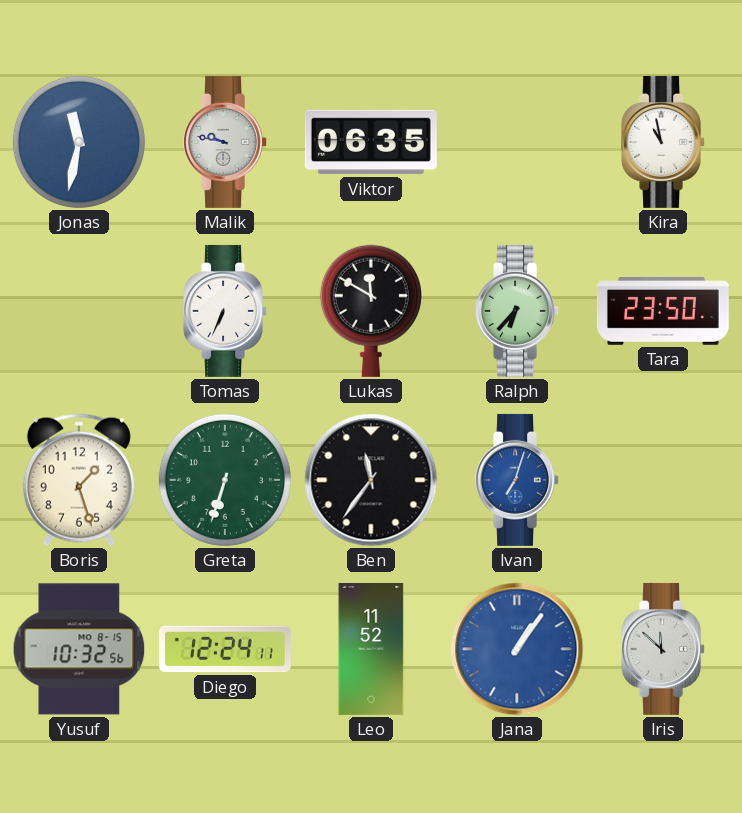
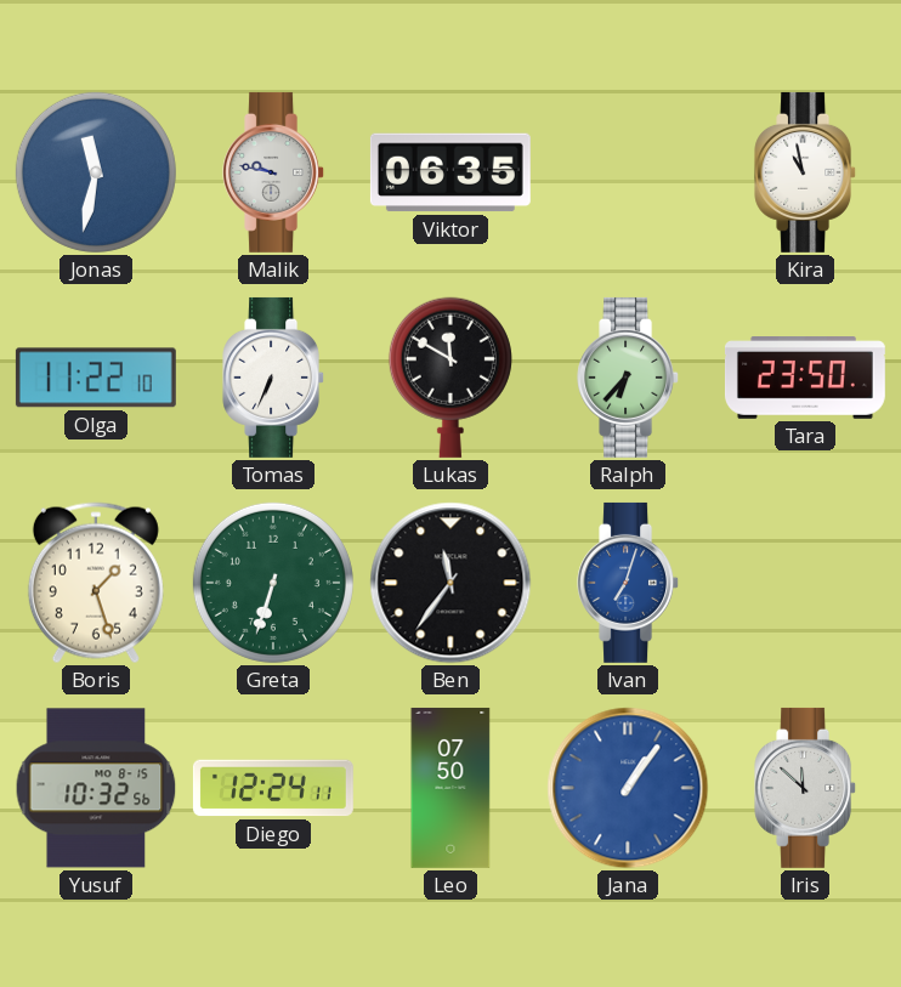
Olga: none -> 11:22 (96, 378)
Leo: 11:52 -> 07:50 (450, 788)
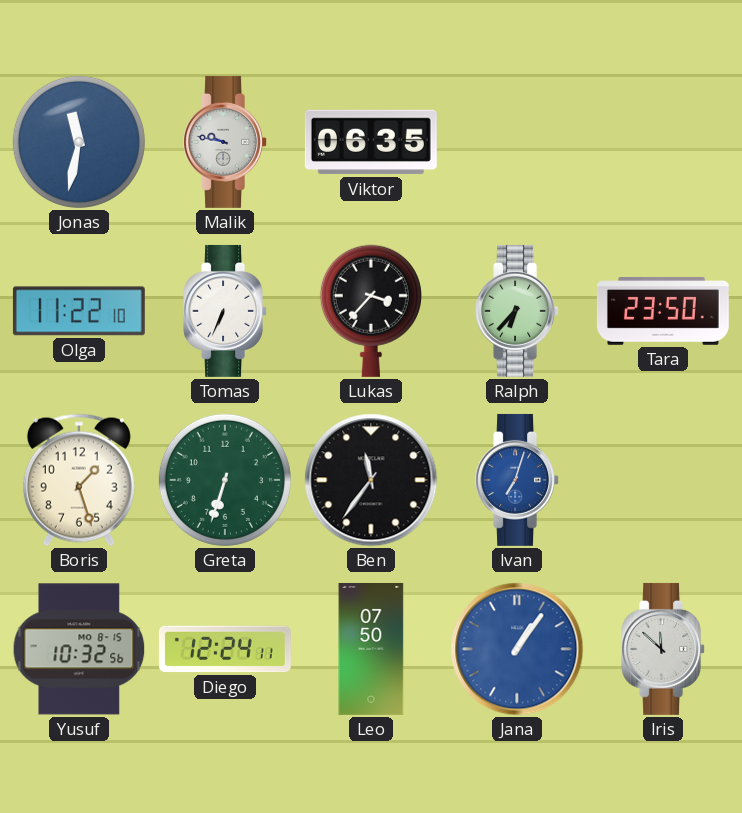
Kira: 10:58 -> none (806, 172)
Lukas: 11:50 -> 3:37 (371, 311)
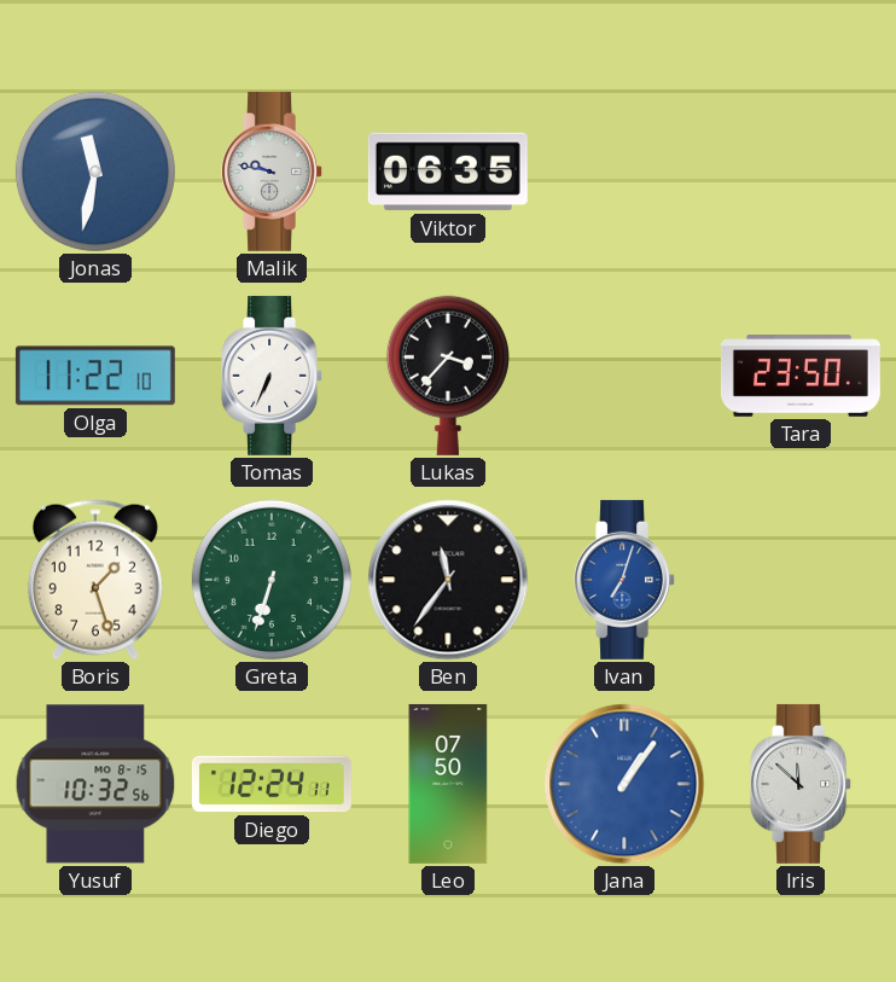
Ralph: 6:37 -> none (518, 311)
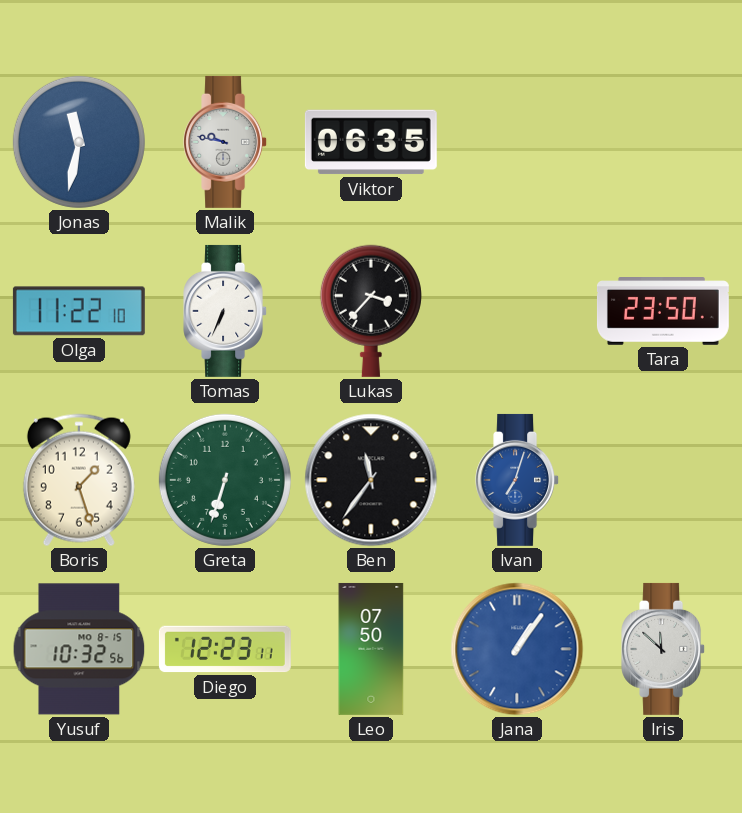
Diego: 12:24 -> 12:23 (225, 649)
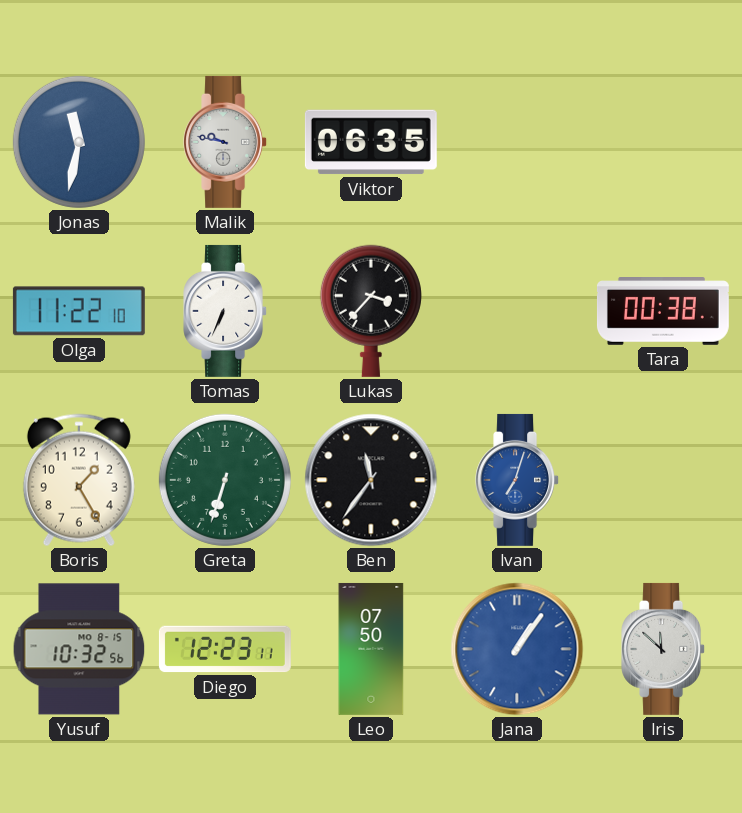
Tara: 23:50 -> 00:38 (663, 312)
Boris: 1:27 -> 1:25 (79, 480)
